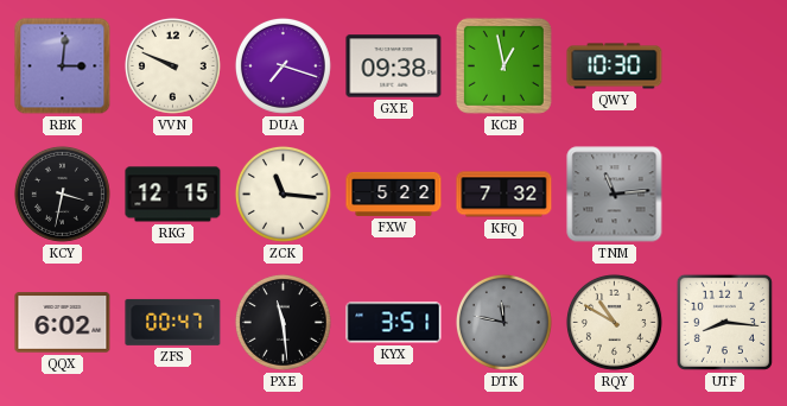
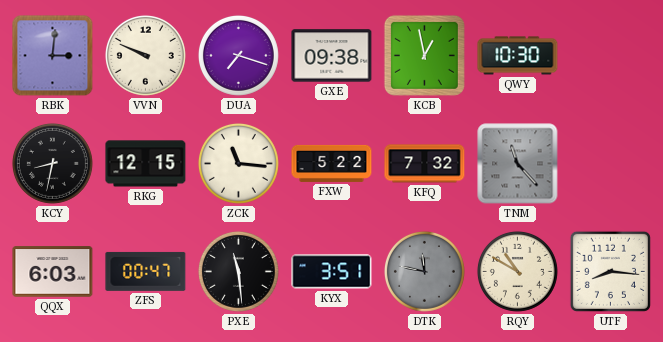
KCY: 3:32 -> 8:32 (52, 163)
TNM: 11:14 -> 11:23 (518, 164)
QQX: 6:02 -> 6:03 (53, 272)
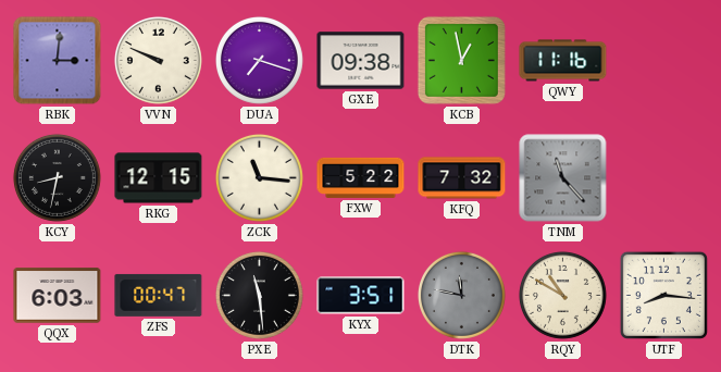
QWY: 10:30 -> 11:16 (563, 61)
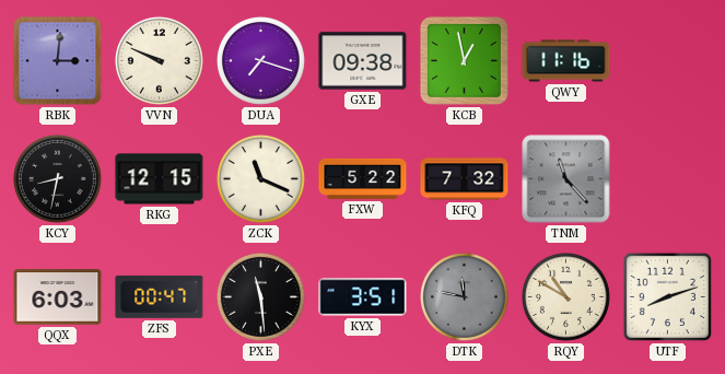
ZCK: 11:16 -> 11:19 (260, 178)
UTF: 8:16 -> 8:12 (667, 296)
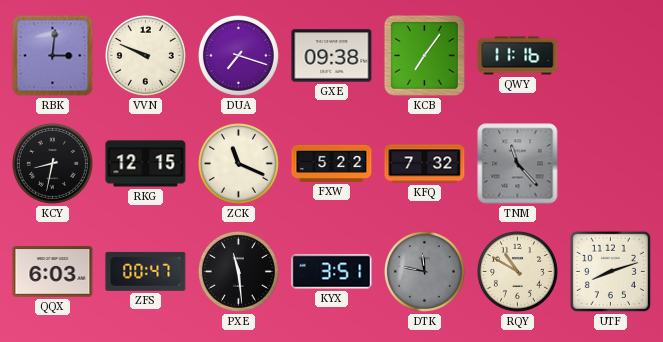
KCB: 12:58 -> 7:06 (424, 55)
